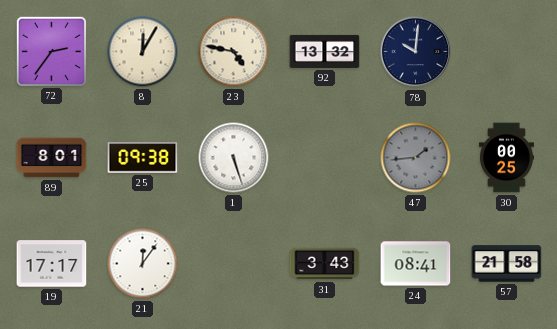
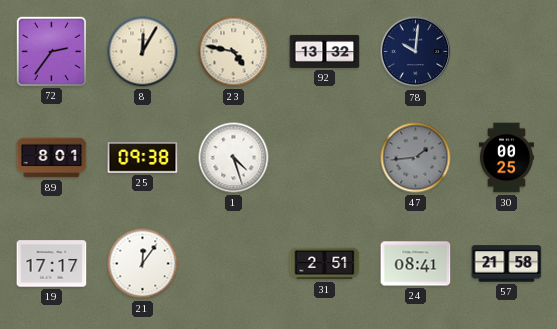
1: 5:27 -> 4:27 (234, 158)
31: 3:43 -> 2:51 (325, 264)
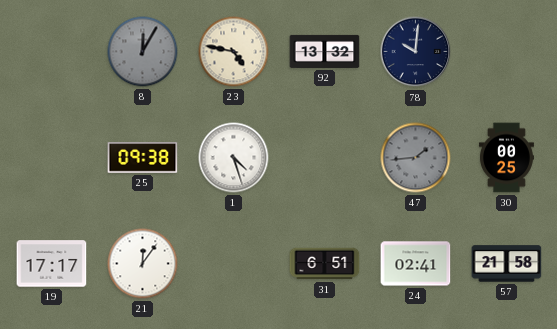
72: 2:36 -> none (51, 51)
8 dial: cream -> grey (143, 52)
89: 8:01 -> none (52, 158)
31: 2:51 -> 6:51 (325, 264)
24: 08:41 -> 02:41 (416, 264)
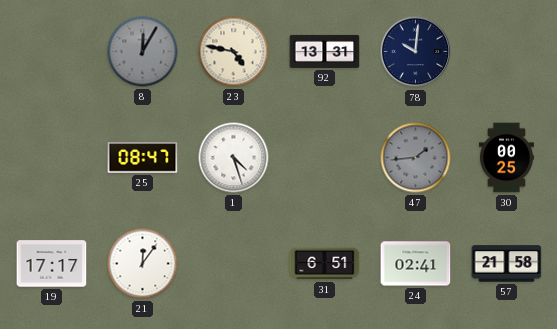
92: 13:32 -> 13:31 (325, 51)
25: 09:38 -> 08:47 (143, 158)
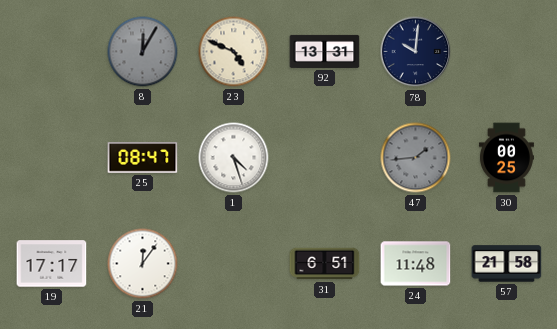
23: 4:47 -> 4:49 (234, 52)
24: 02:41 -> 11:48 (416, 264)
